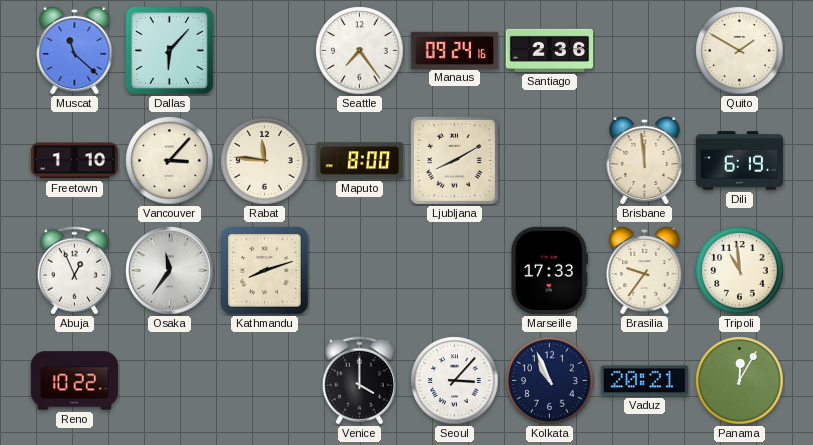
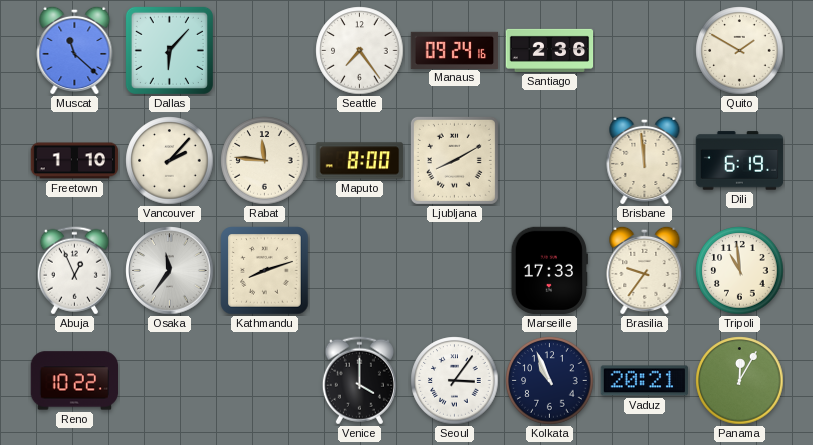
Vancouver: 3:07 -> 2:07 (170, 161)
Seoul: 3:07 -> 3:06 (455, 381)
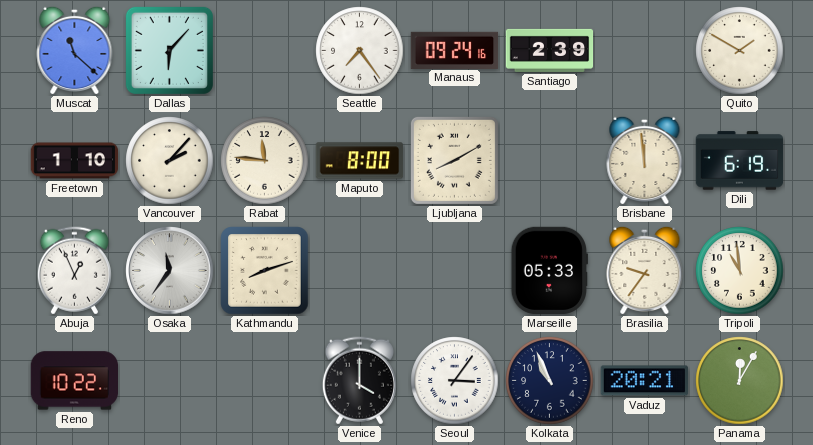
Santiago: 2:36 -> 2:39 (550, 50)
Marseille: 17:33 -> 05:33 (549, 271)
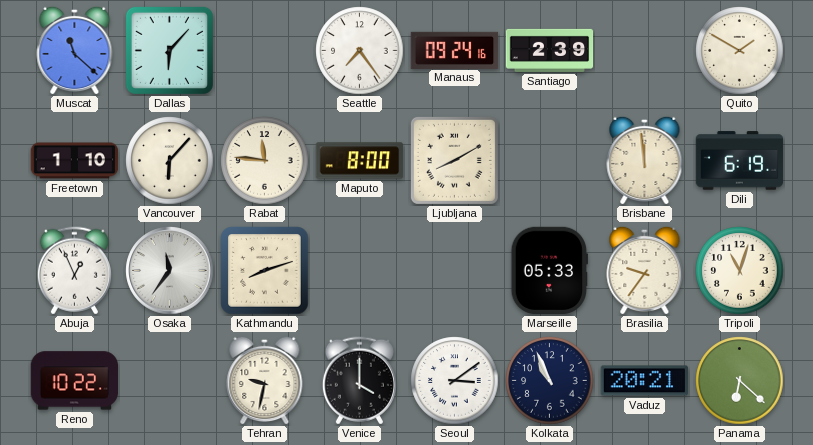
Vancouver: 2:07 -> 6:07 (170, 161)
Tripoli: 10:59 -> 11:03 (740, 271)
Tehran: none -> 9:32 (265, 380)
Seoul: 3:06 -> 3:09 (455, 381)
Panama: 12:05 -> 6:22 (740, 381)
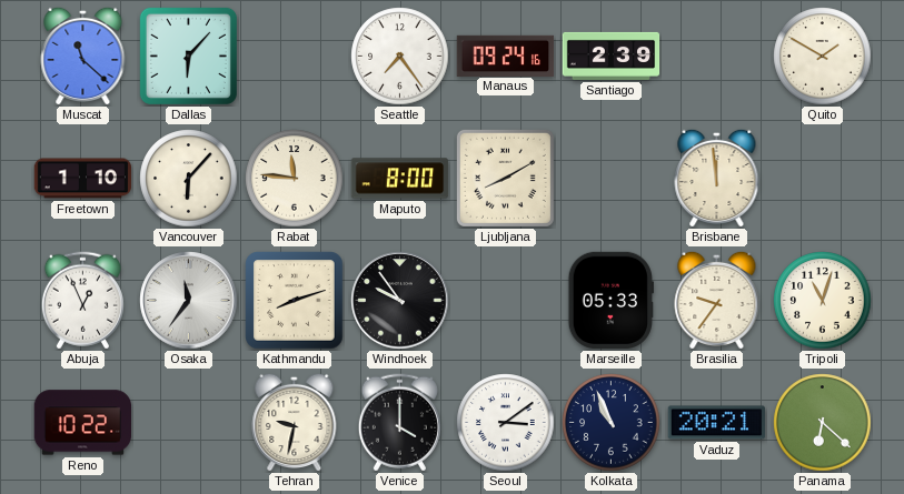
Dili: 6:19 -> none (740, 161)
Windhoek: none -> 9:54 (400, 301)
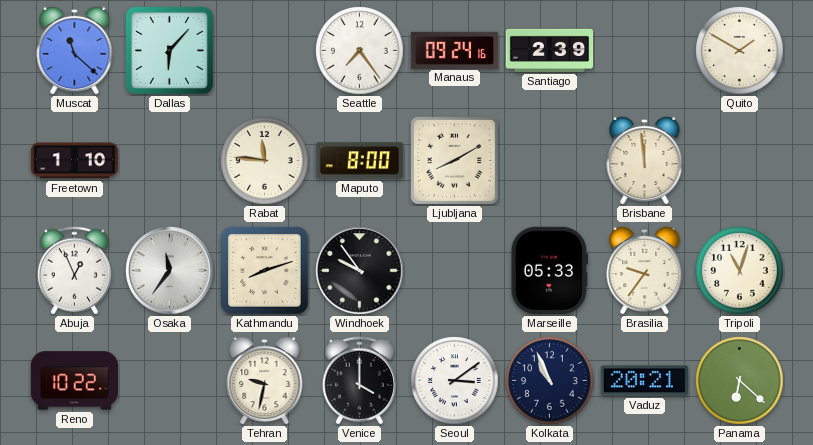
Vancouver: 6:07 -> none (189, 179)
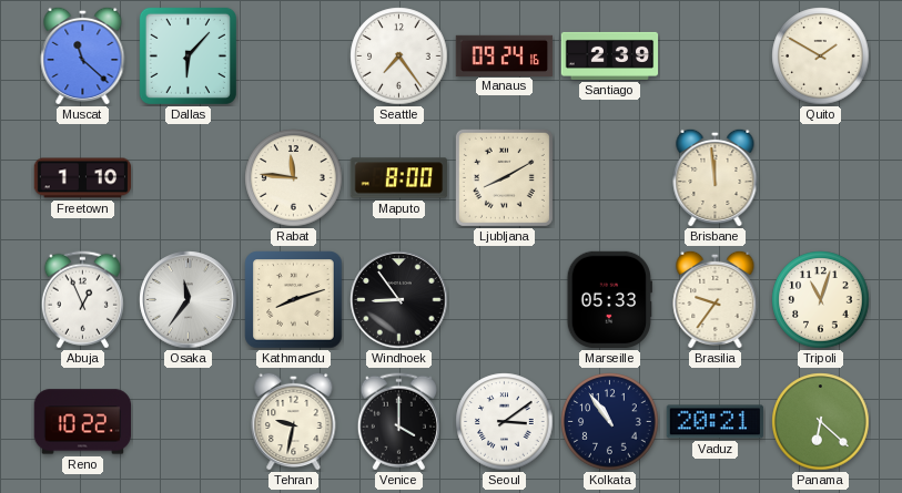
Windhoek: 9:54 -> 8:54 (399, 300)
Kolkata: 10:56 -> 10:54 (610, 422)
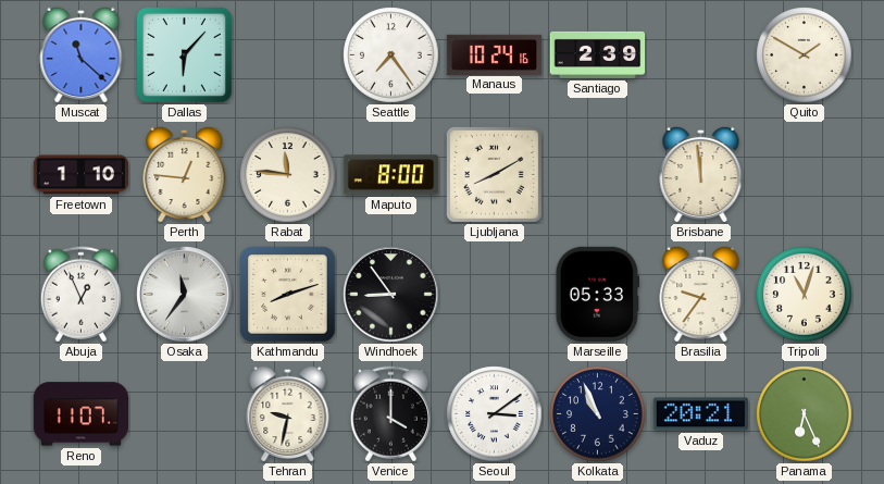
Manaus: 09:24 -> 10:24 (495, 54)
Perth: none -> 12:46 (185, 174)
Reno: 10:22 -> 11:07 (80, 414)
Kolkata: 10:54 -> 10:56 (598, 414)
Panama: 6:22 -> 6:26 (805, 414)
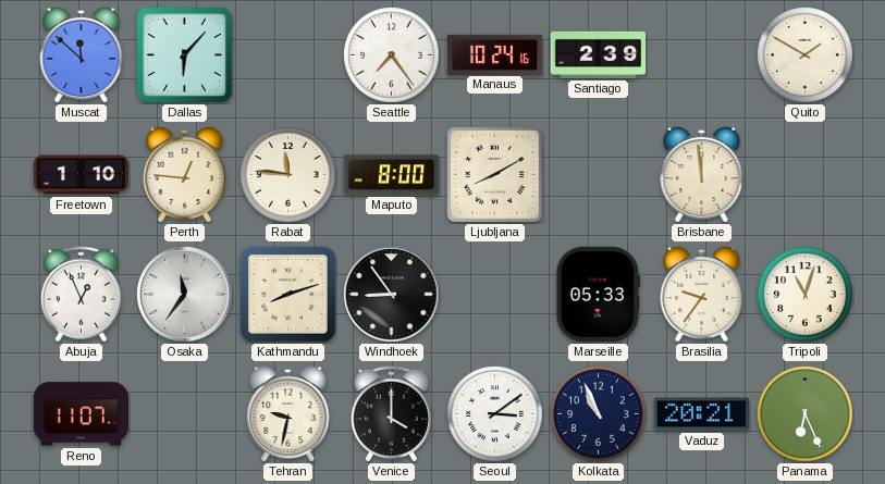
Muscat: 11:22 -> 11:52 (82, 54)
